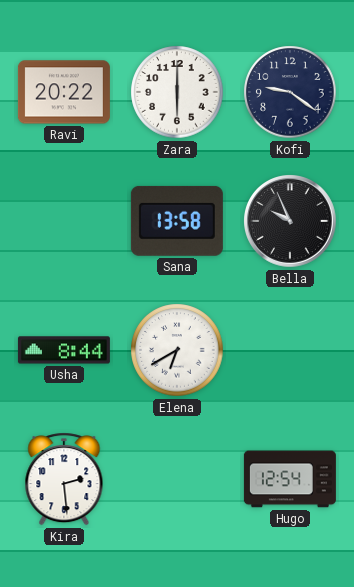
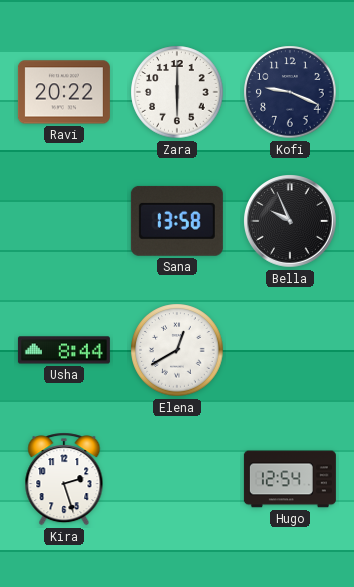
Kofi: 9:21 -> 9:19 (290, 92)
Elena: 6:40 -> 12:40 (177, 350)
Kira: 2:29 -> 2:27 (64, 479)
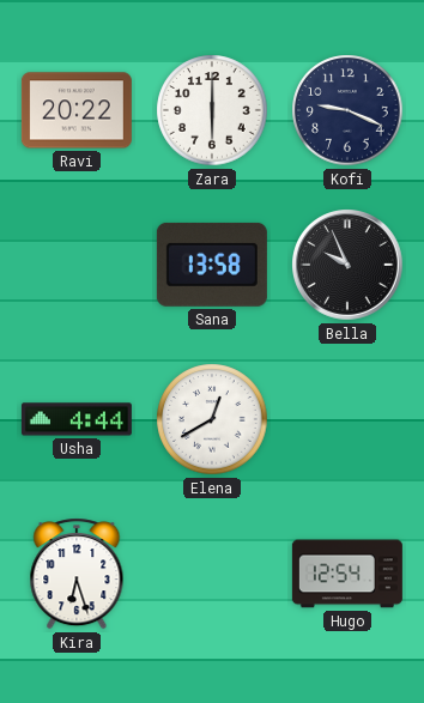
Usha: 8:44 -> 4:44 (77, 419)
Kira: 2:27 -> 6:27 (77, 574)
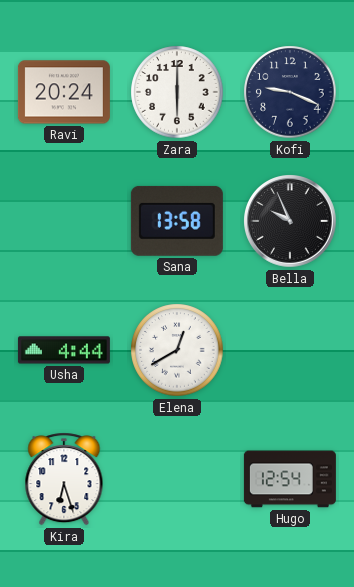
Ravi: 20:22 -> 20:24 (64, 92)
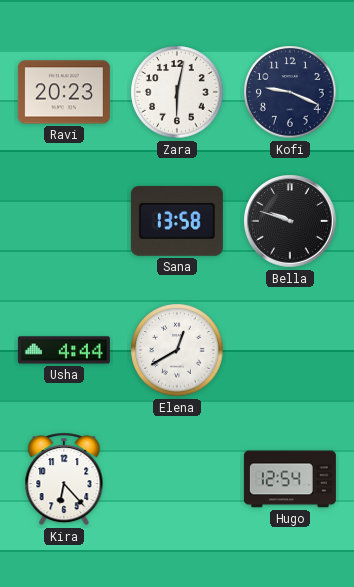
Ravi: 20:24 -> 20:23 (64, 92)
Zara: 6:00 -> 6:02 (177, 92)
Bella: 9:56 -> 9:48 (290, 221)
Kira: 6:27 -> 6:23 (64, 479)
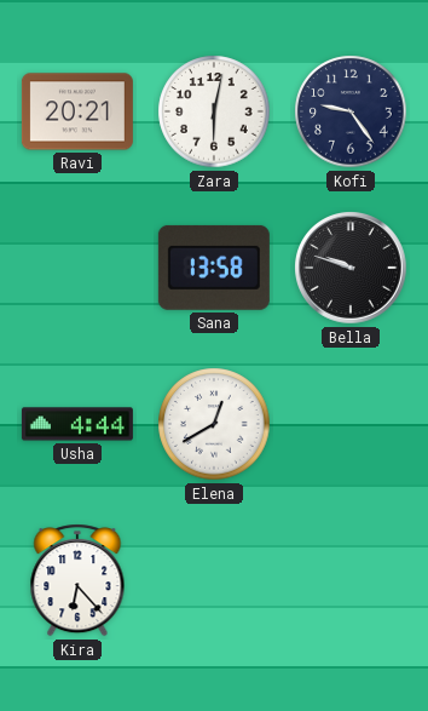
Ravi: 20:23 -> 20:21 (77, 111)
Kofi: 9:19 -> 9:24 (351, 111)
Hugo: 12:54 -> none (290, 479)
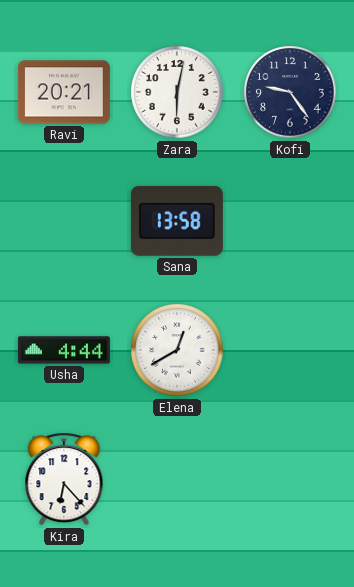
Bella: 9:48 -> none (351, 268)
